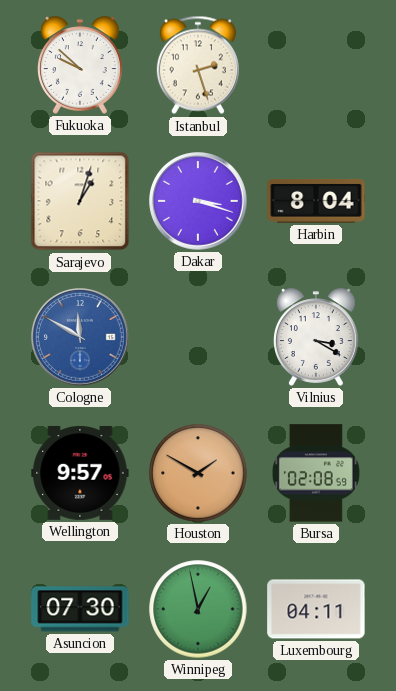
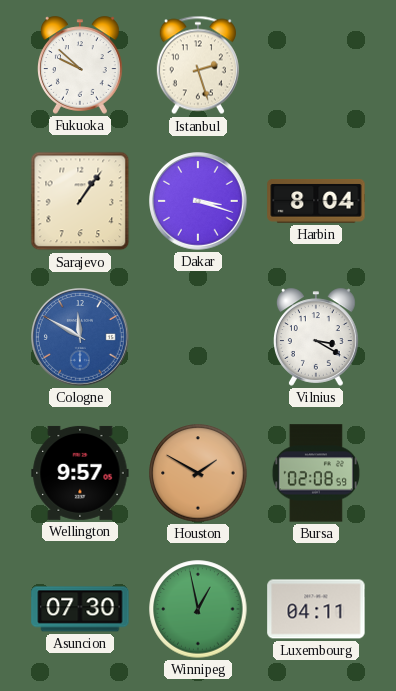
Sarajevo: 1:03 -> 1:06 (80, 201)
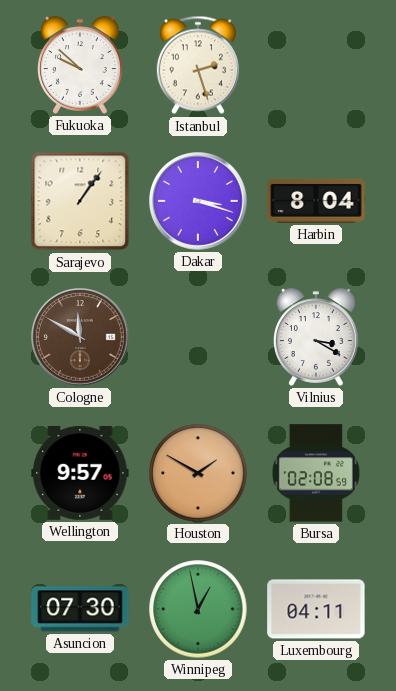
Cologne dial: blue -> brown (81, 338)
